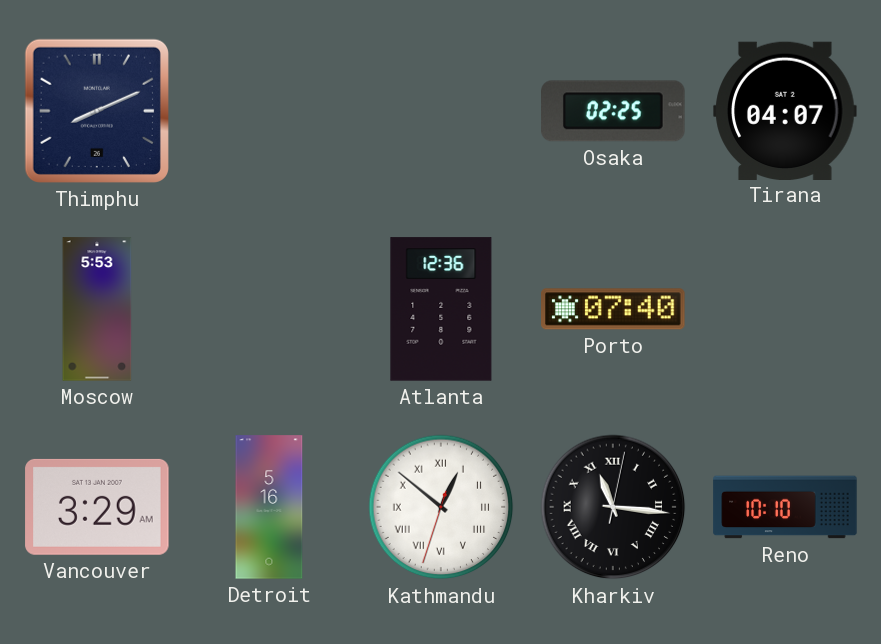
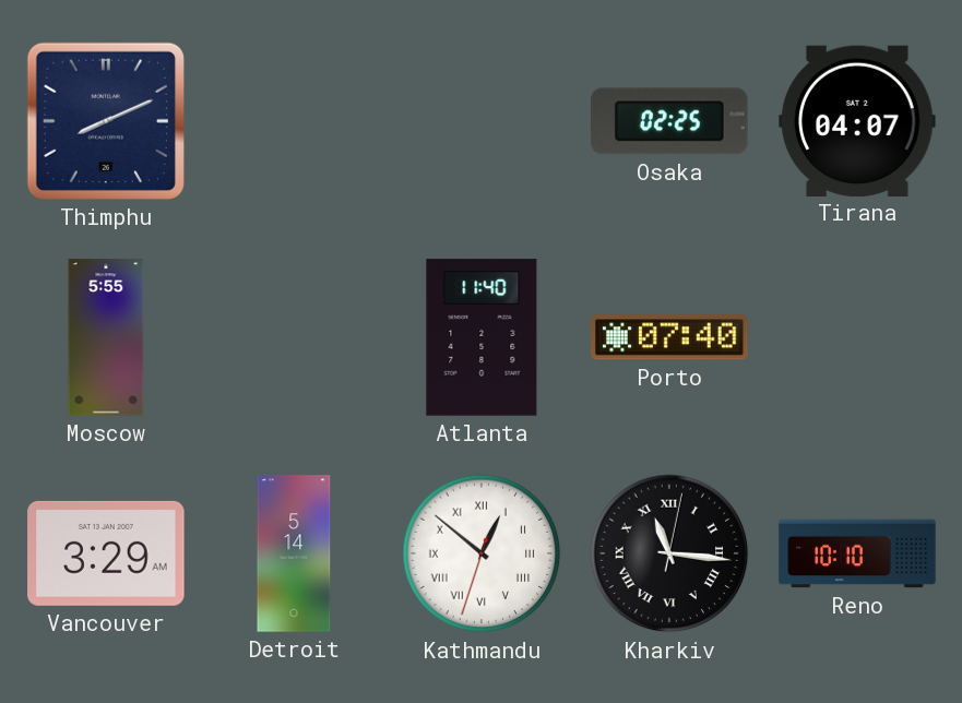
Moscow: 5:53 -> 5:55 (106, 337)
Atlanta: 12:36 -> 11:40 (482, 337)
Detroit: 5:16 -> 5:14 (294, 553)
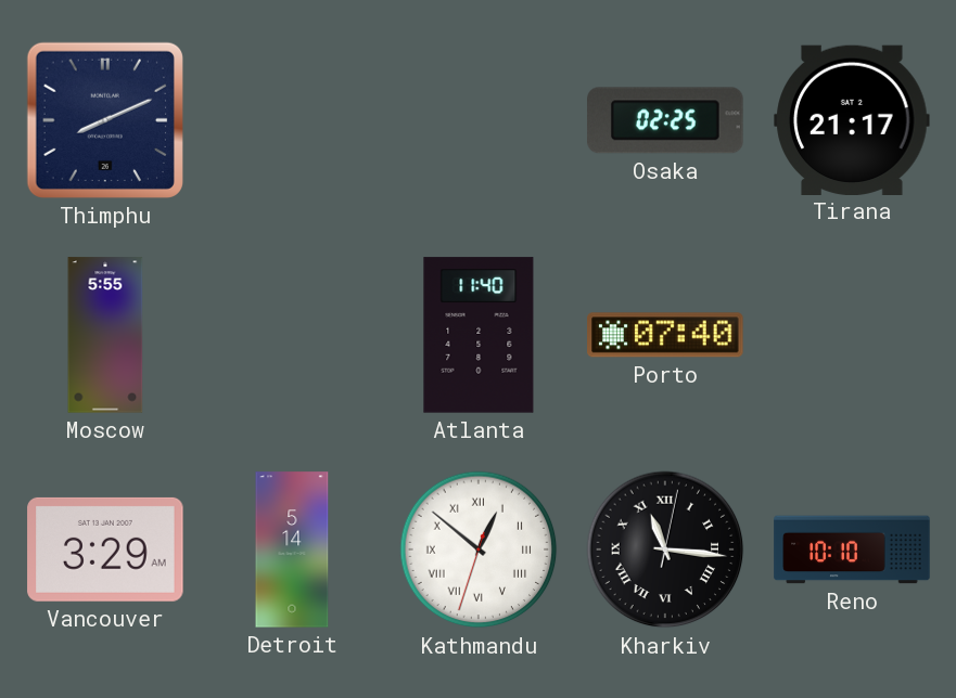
Tirana: 04:07 -> 21:17 (852, 119)
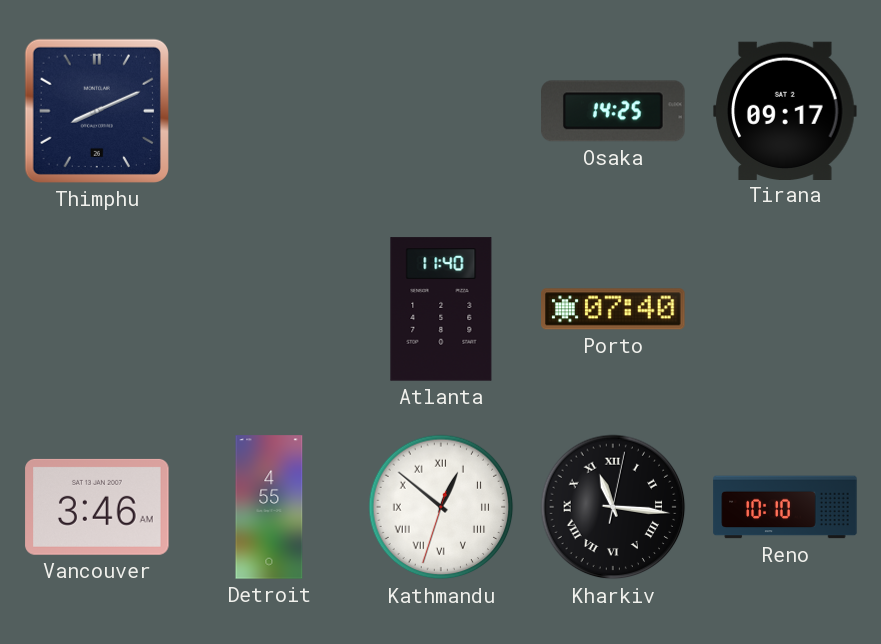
Osaka: 02:25 -> 14:25 (613, 111)
Tirana: 21:17 -> 09:17 (785, 110)
Moscow: 5:55 -> none (105, 335)
Vancouver: 3:29 -> 3:46 (97, 507)
Detroit: 5:14 -> 4:55 (269, 507)
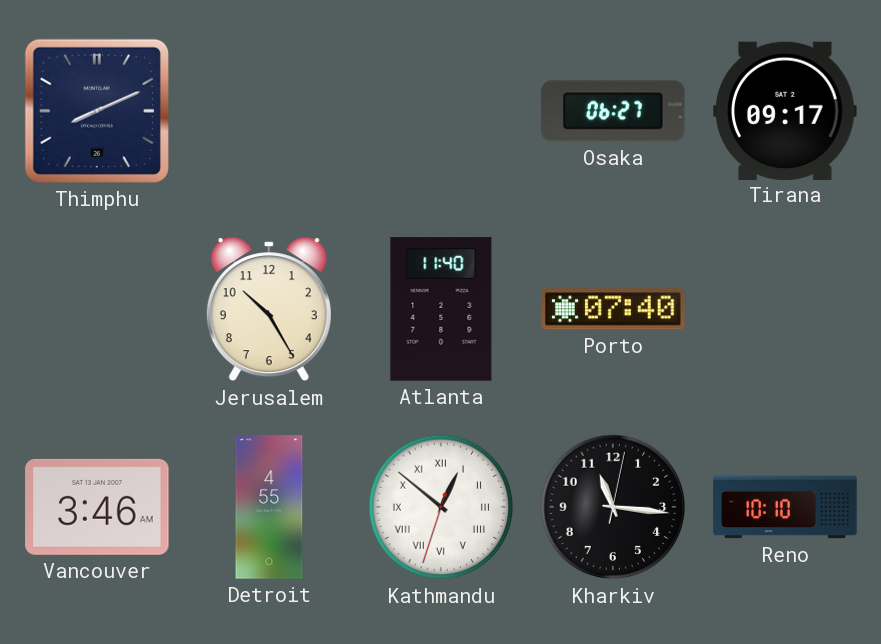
Osaka: 14:25 -> 06:27 (613, 111)
Jerusalem: none -> 10:25 (269, 309)
Kharkiv numerals: Roman -> Arabic (613, 507)
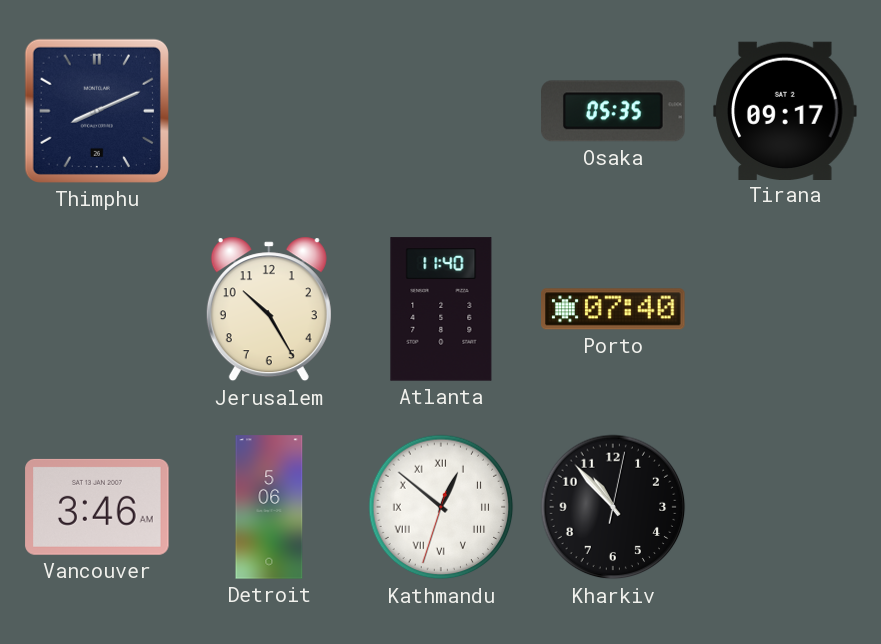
Osaka: 06:27 -> 05:35 (613, 111)
Detroit: 4:55 -> 5:06 (269, 507)
Kharkiv: 11:16 -> 10:53 (613, 507)
Reno: 10:10 -> none (785, 507)
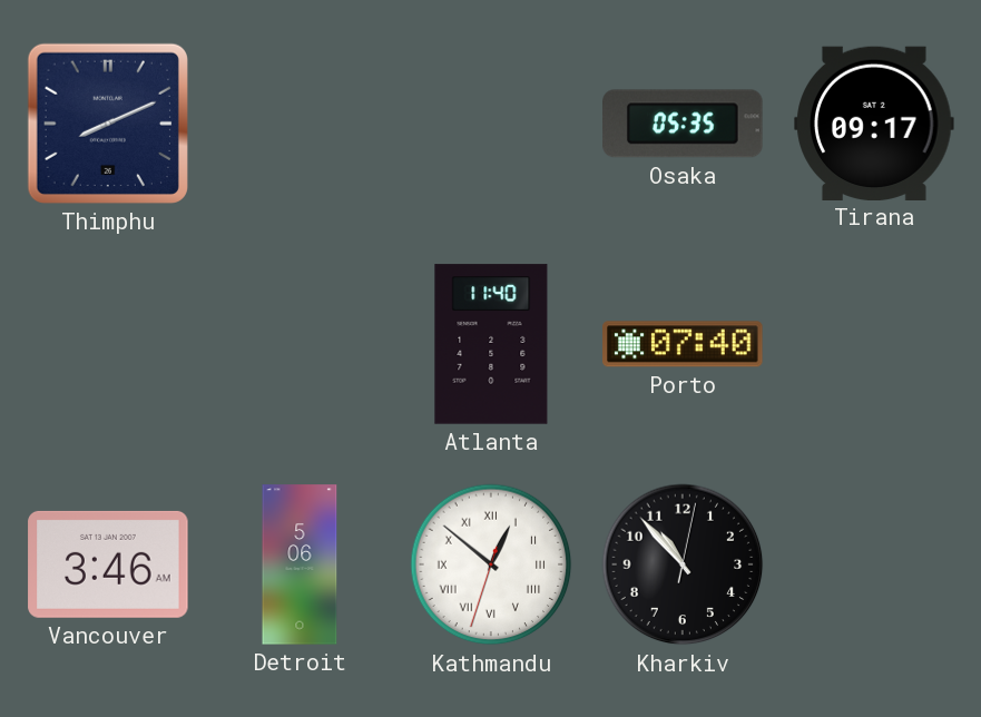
Jerusalem: 10:25 -> none (269, 309)
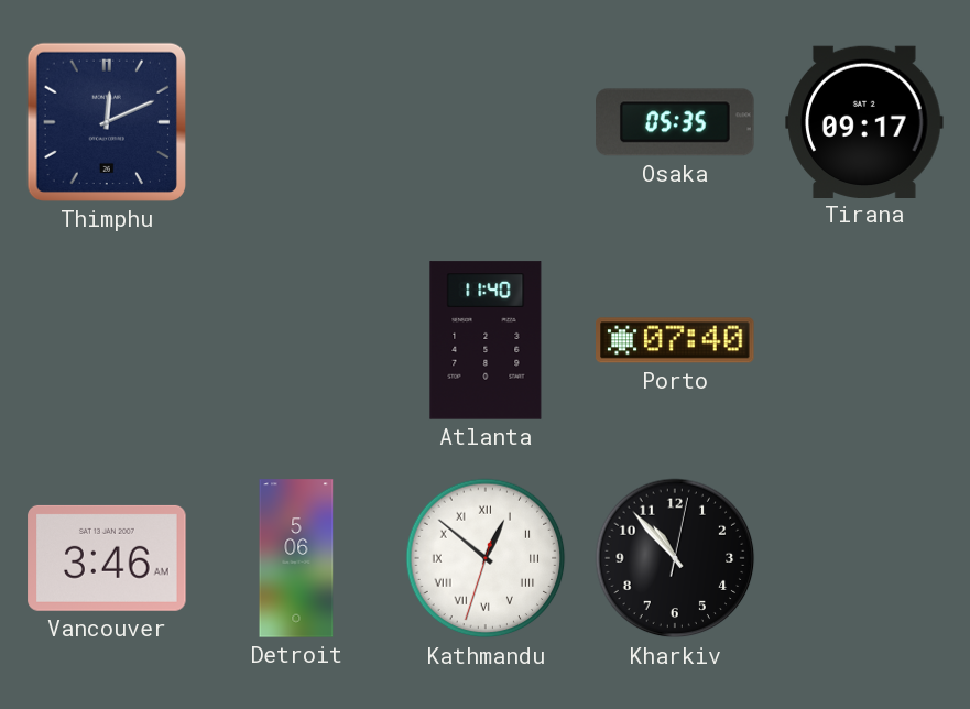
Thimphu: 8:11 -> 12:11 (107, 122)
